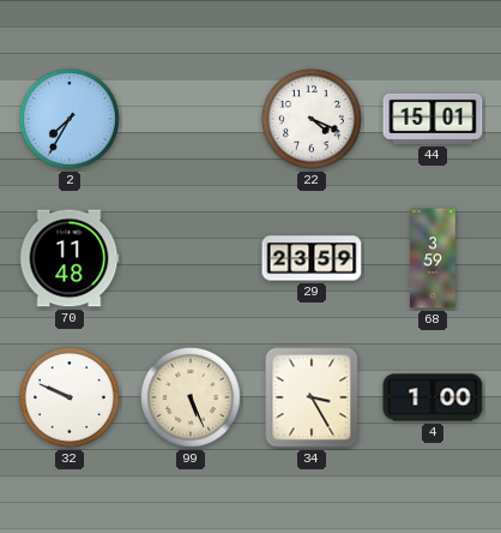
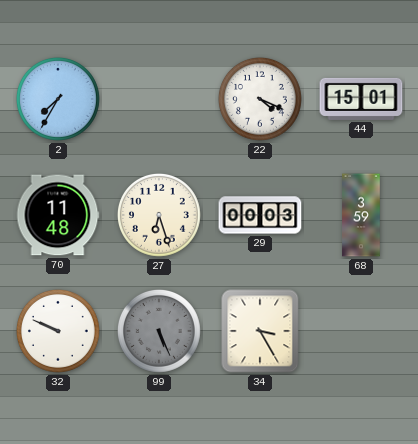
27: none -> 6:27 (159, 215)
29: 23:59 -> 00:03 (260, 215)
99 dial: cream -> grey (159, 331)
4: 1:00 -> none (433, 397)
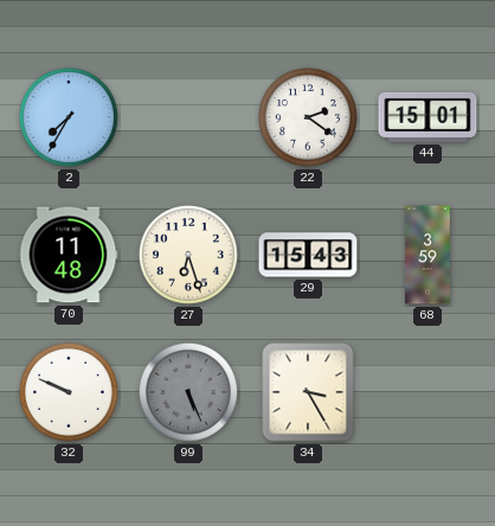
22: 4:19 -> 2:21 (308, 117)
29: 00:03 -> 15:43 (308, 255)
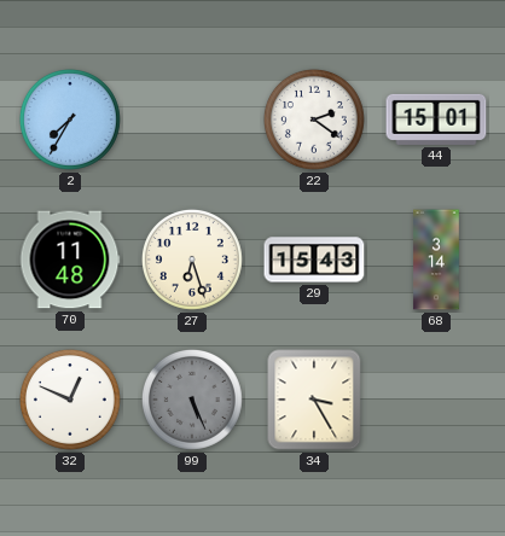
68: 3:59 -> 3:14 (436, 260)
32: 9:49 -> 12:49 (70, 400)
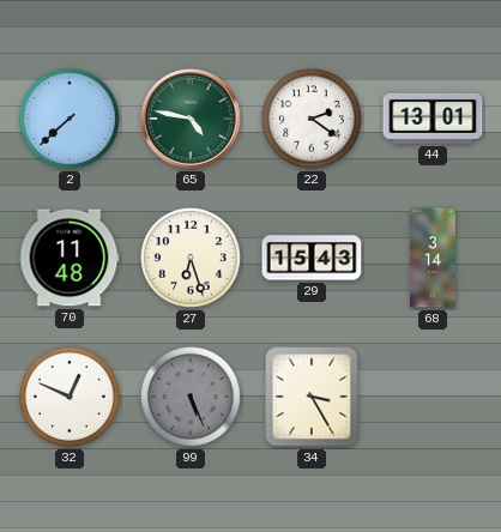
2: 7:35 -> 7:38 (70, 119)
65: none -> 4:47 (191, 119)
44: 15:01 -> 13:01 (433, 119)
